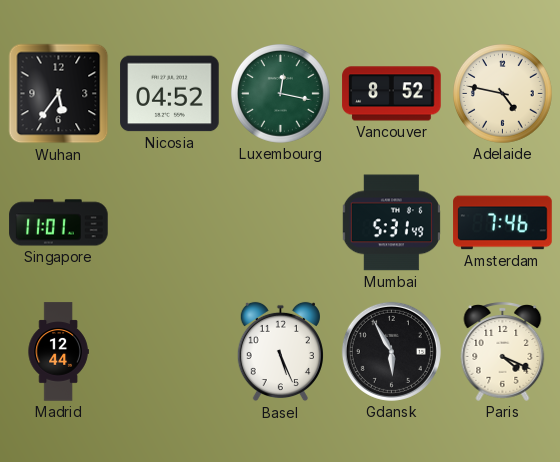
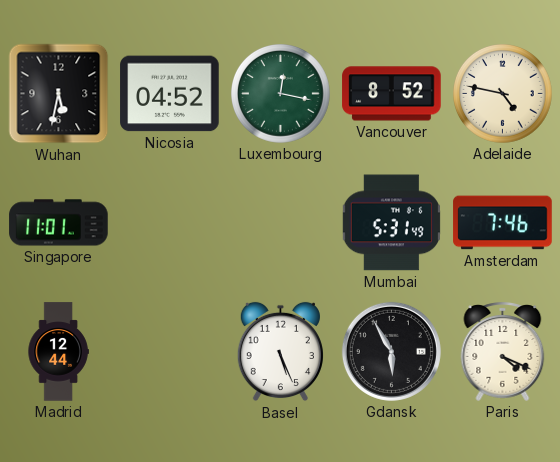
Wuhan: 5:36 -> 5:32 (59, 94)
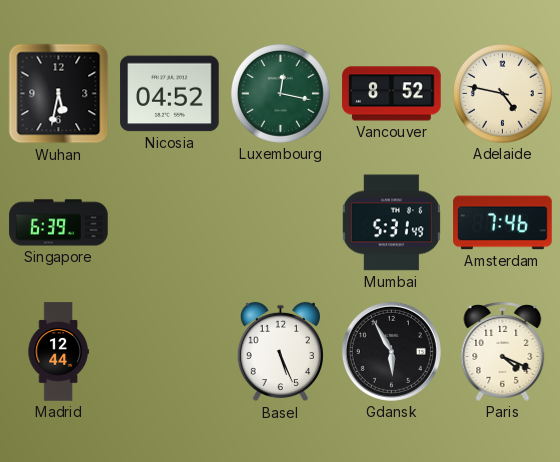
Singapore: 11:01 -> 6:39 (59, 223)
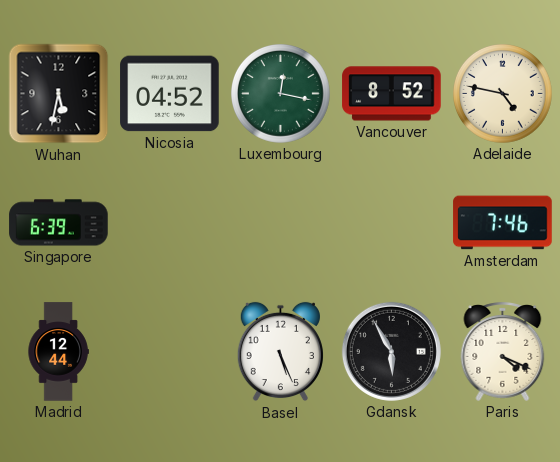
Mumbai: 5:31 -> none (391, 223)
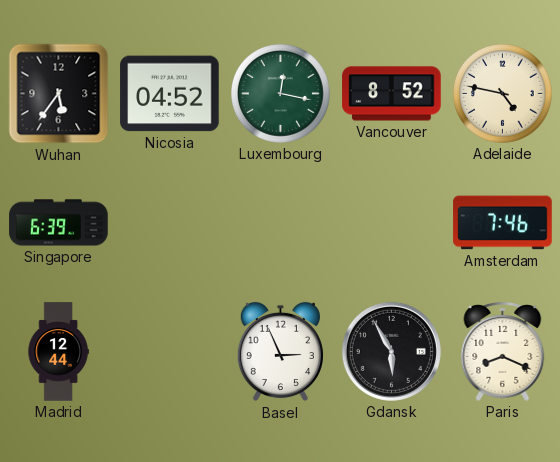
Wuhan: 5:32 -> 5:36 (59, 94)
Basel: 5:26 -> 2:56 (280, 352)
Paris: 4:19 -> 8:19 (503, 351)
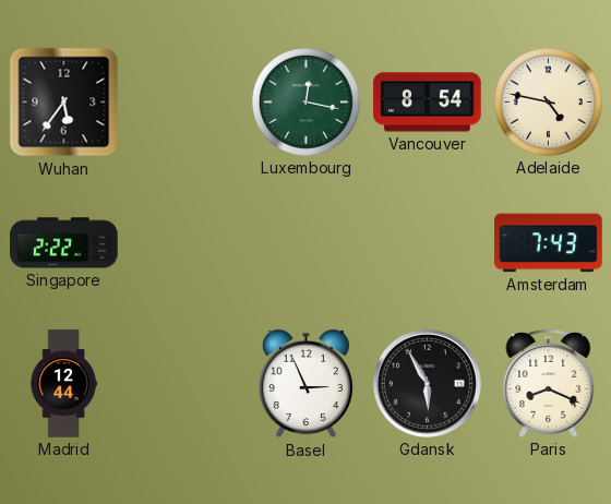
Nicosia: 04:52 -> none (170, 94)
Vancouver: 8:52 -> 8:54 (428, 103)
Singapore: 6:39 -> 2:22 (64, 243)
Amsterdam: 7:46 -> 7:43 (549, 243)
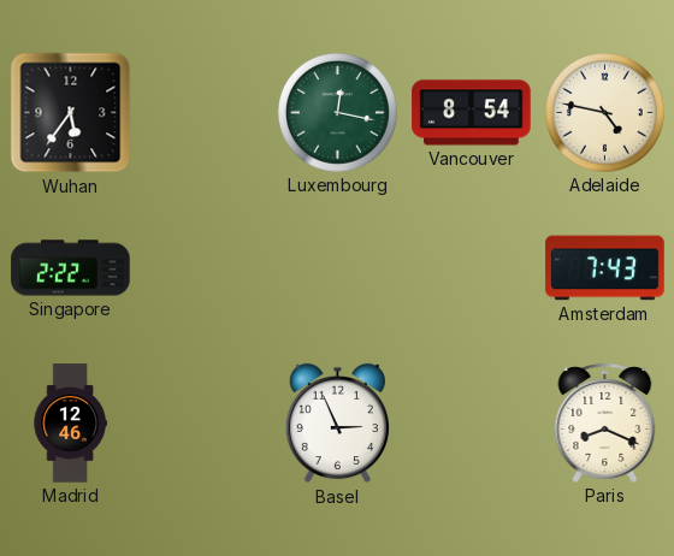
Madrid: 12:44 -> 12:46 (70, 424)
Gdansk: 5:55 -> none (427, 383)
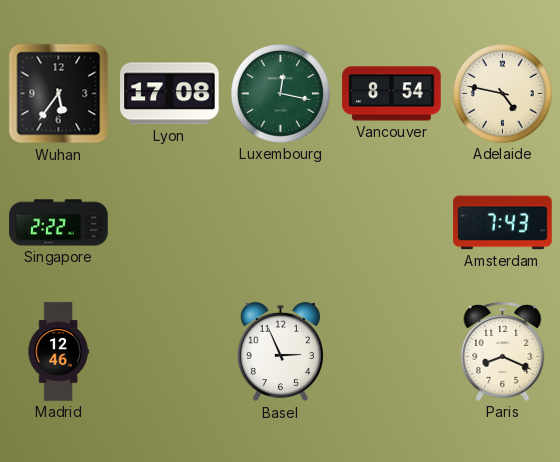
Lyon: none -> 17:08 (170, 94)
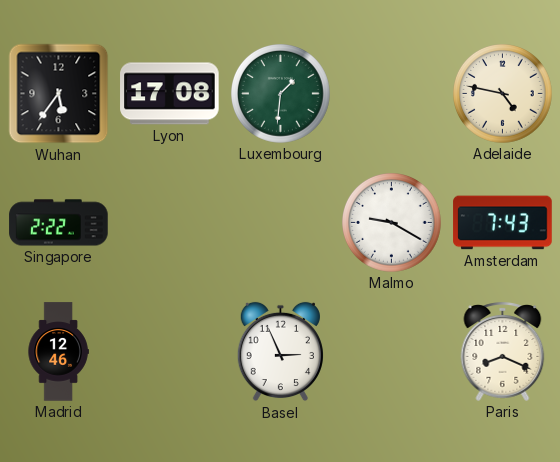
Luxembourg: 12:17 -> 1:31 (281, 94)
Vancouver: 8:54 -> none (392, 94)
Malmo: none -> 9:20 (392, 223)
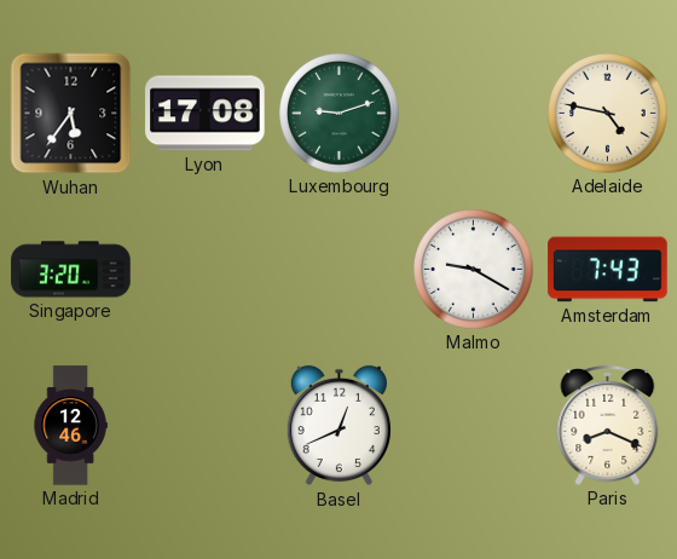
Luxembourg: 1:31 -> 9:12 (340, 114)
Singapore: 2:22 -> 3:20 (71, 270)
Basel: 2:56 -> 12:41 (338, 426)
